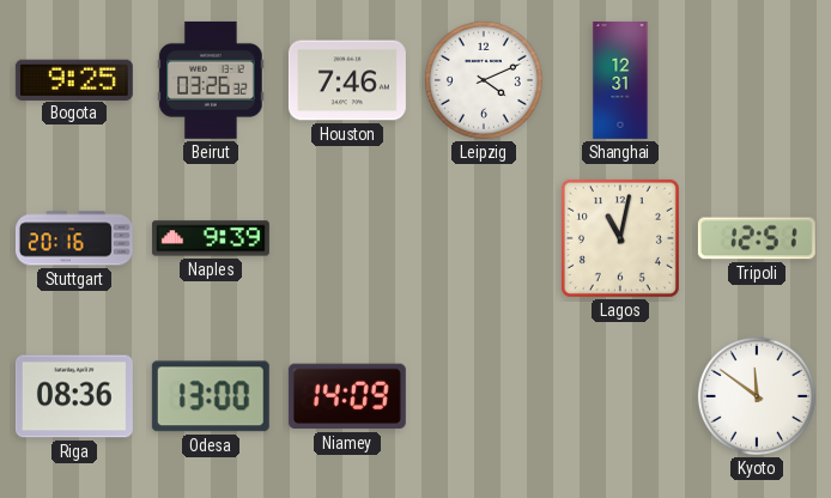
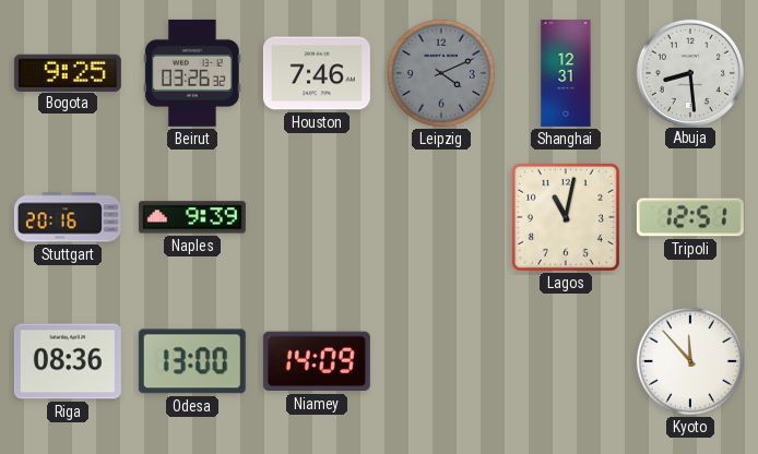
Leipzig dial: white -> grey (441, 73)
Abuja: none -> 8:29 (689, 72)
Kyoto: 11:51 -> 11:53 (690, 361)
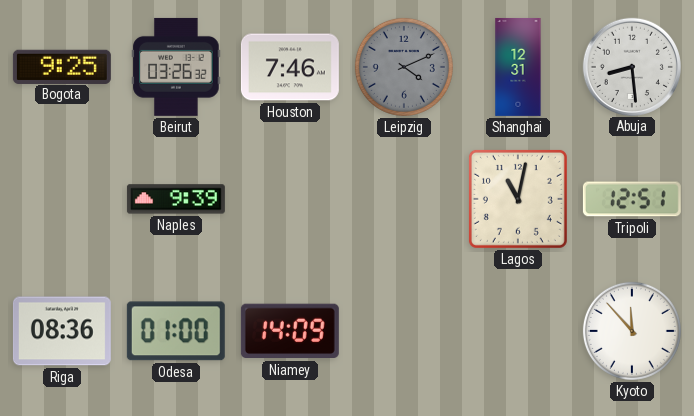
Stuttgart: 20:16 -> none (68, 217)
Odesa: 13:00 -> 01:00 (176, 331)
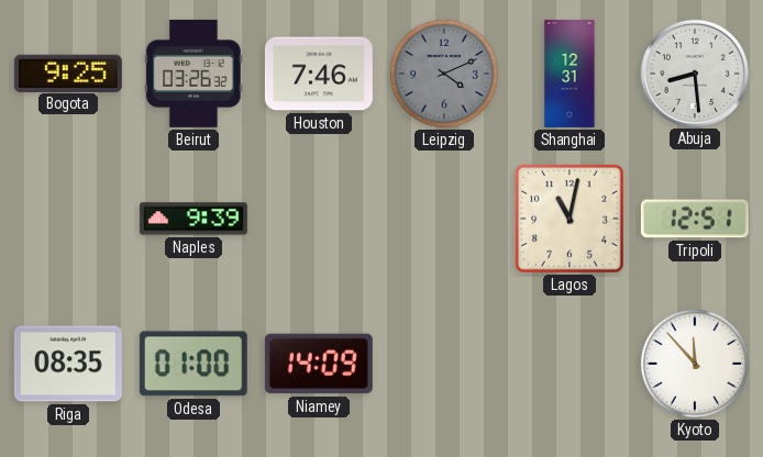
Riga: 08:36 -> 08:35 (68, 364)
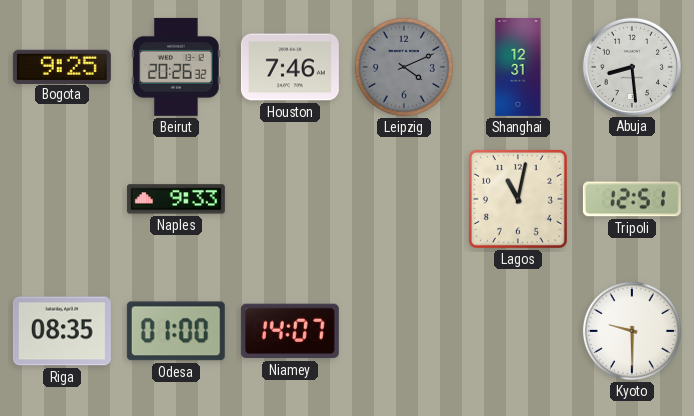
Beirut: 03:26 -> 20:26 (176, 67)
Naples: 9:39 -> 9:33 (176, 199)
Niamey: 14:09 -> 14:07 (290, 331)
Kyoto: 11:53 -> 9:30 (632, 331)
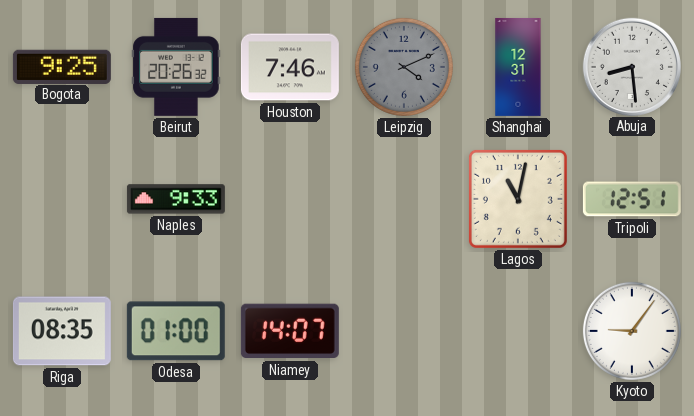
Kyoto: 9:30 -> 9:06 (632, 331)
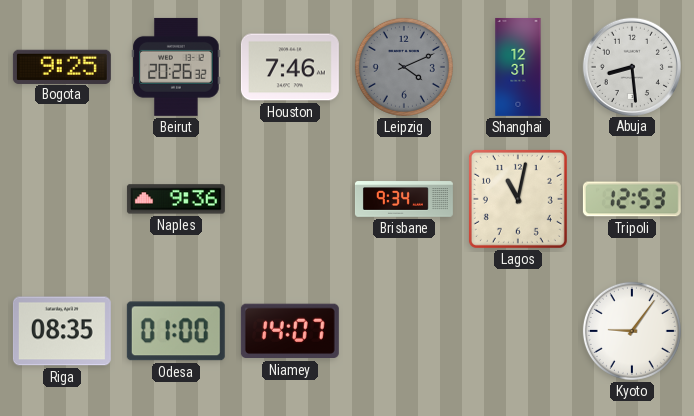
Naples: 9:33 -> 9:36 (176, 199)
Brisbane: none -> 9:34 (404, 199)
Tripoli: 12:51 -> 12:53 (632, 199)
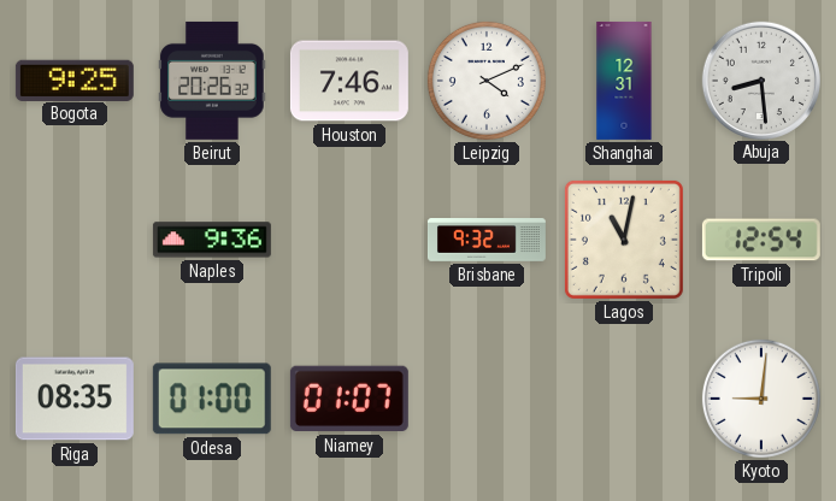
Leipzig dial: grey -> white (487, 81)
Brisbane: 9:34 -> 9:32 (487, 240)
Tripoli: 12:53 -> 12:54 (761, 240)
Niamey: 14:07 -> 01:07 (349, 399)
Kyoto: 9:06 -> 9:01 (761, 399)
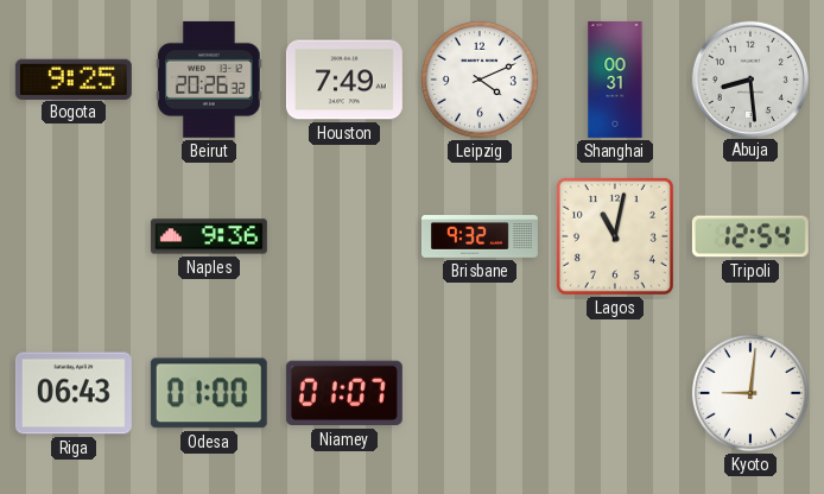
Houston: 7:46 -> 7:49 (344, 80)
Shanghai: 12:31 -> 00:31 (615, 80)
Riga: 08:35 -> 06:43 (74, 393)
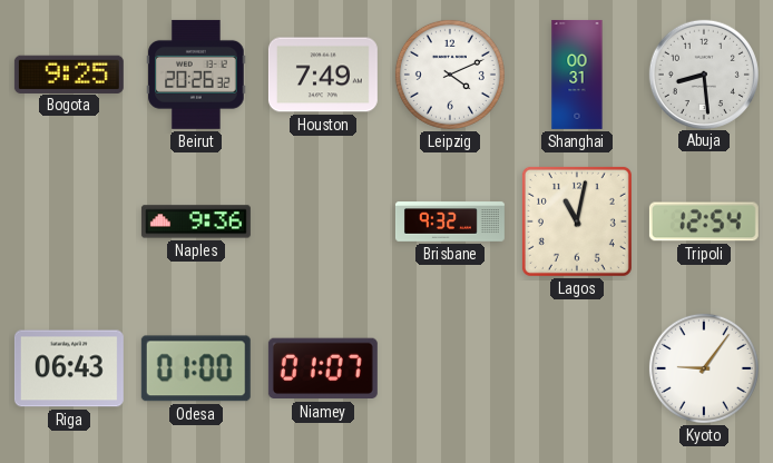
Kyoto: 9:01 -> 9:06 (704, 368)
